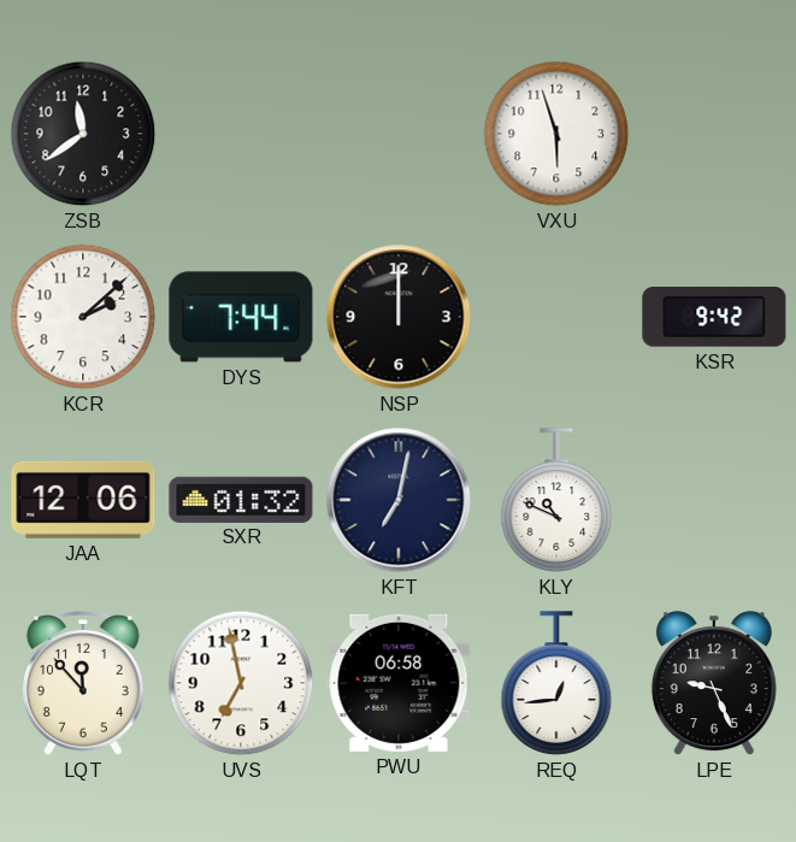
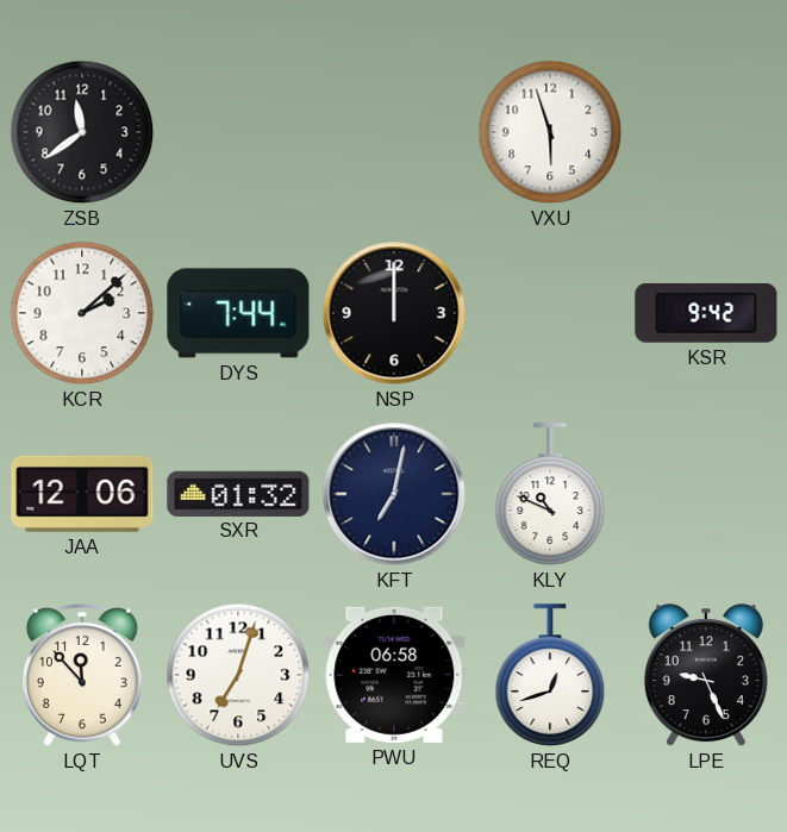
UVS: 6:58 -> 7:03 (238, 675)
REQ: 12:44 -> 12:42 (550, 675)
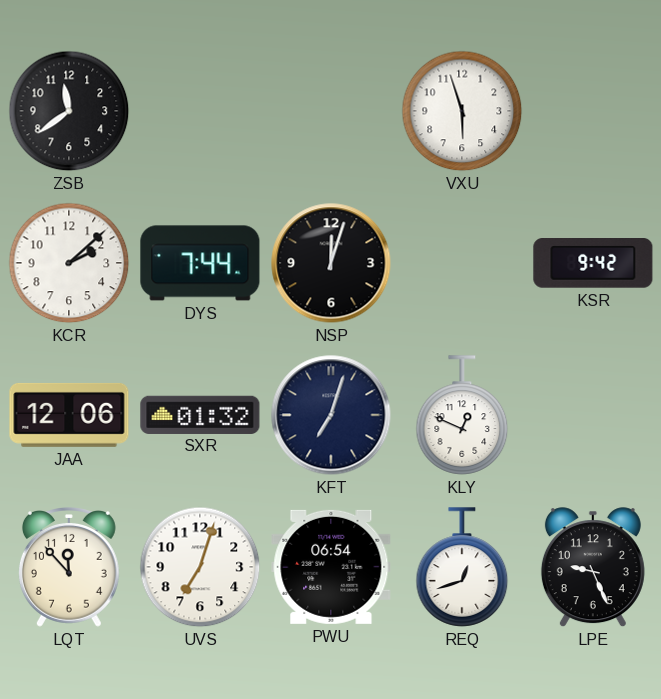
NSP: 12:00 -> 12:03 (331, 263)
KFT: 7:02 -> 7:03 (331, 415)
KLY: 10:49 -> 12:49 (462, 415)
PWU: 06:58 -> 06:54 (331, 567)
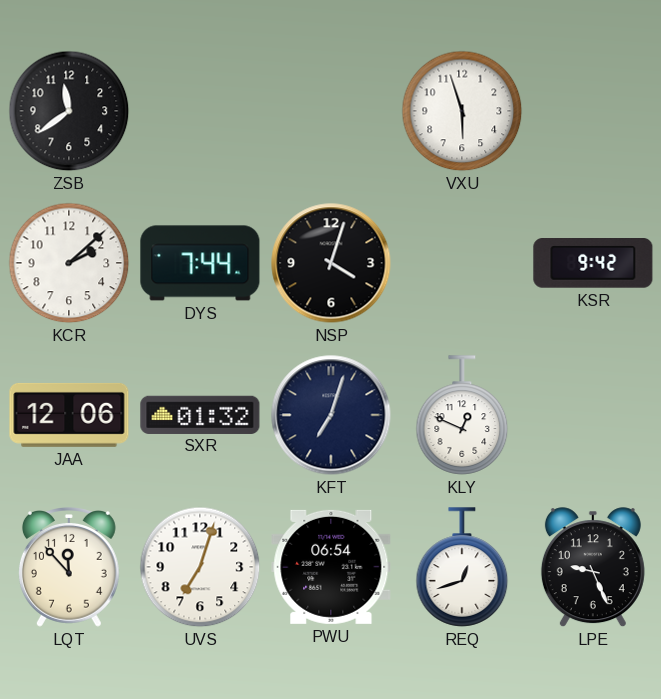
NSP: 12:03 -> 4:03 (331, 263)
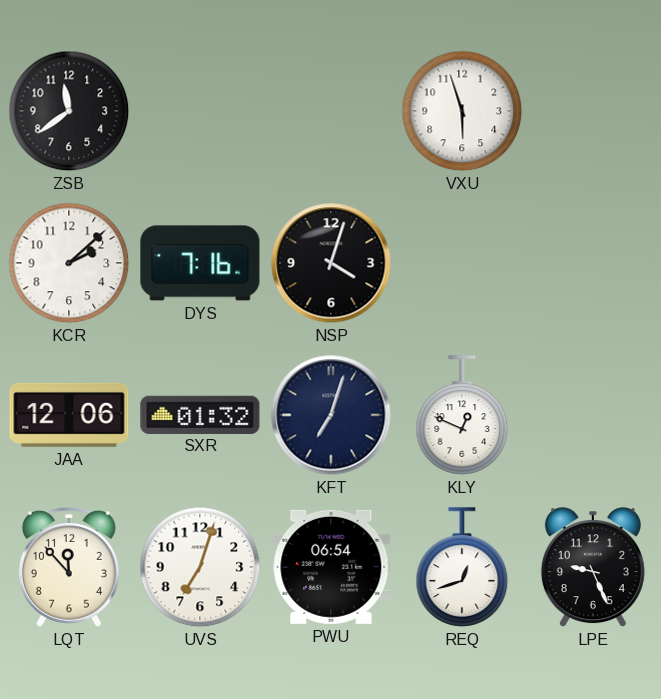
DYS: 7:44 -> 7:16 (200, 263)
KSR: 9:42 -> none (593, 264)
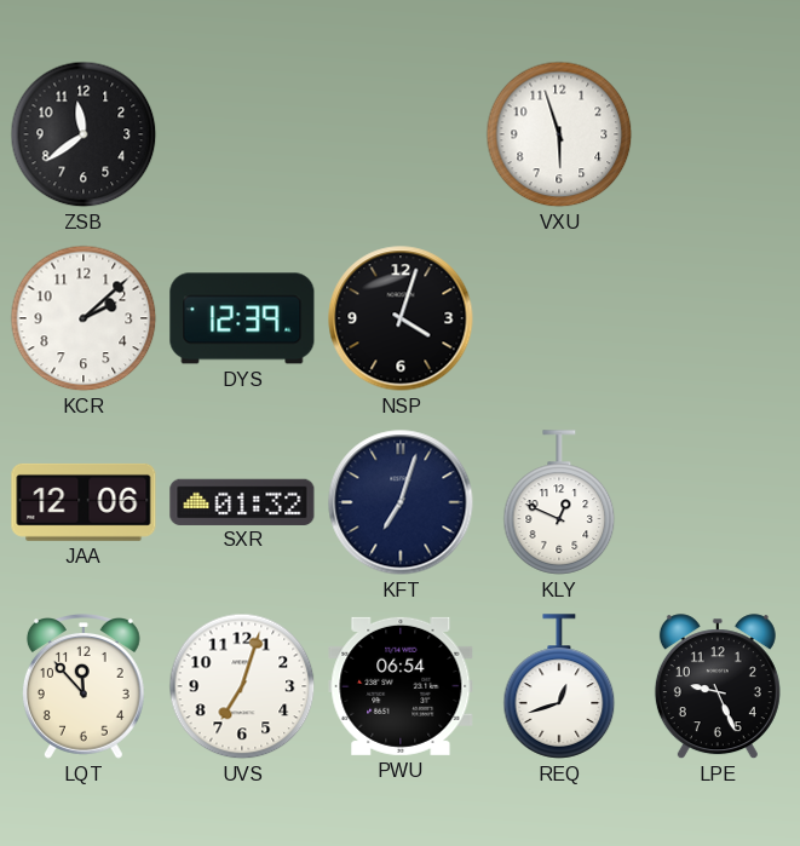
DYS: 7:16 -> 12:39 (242, 318)
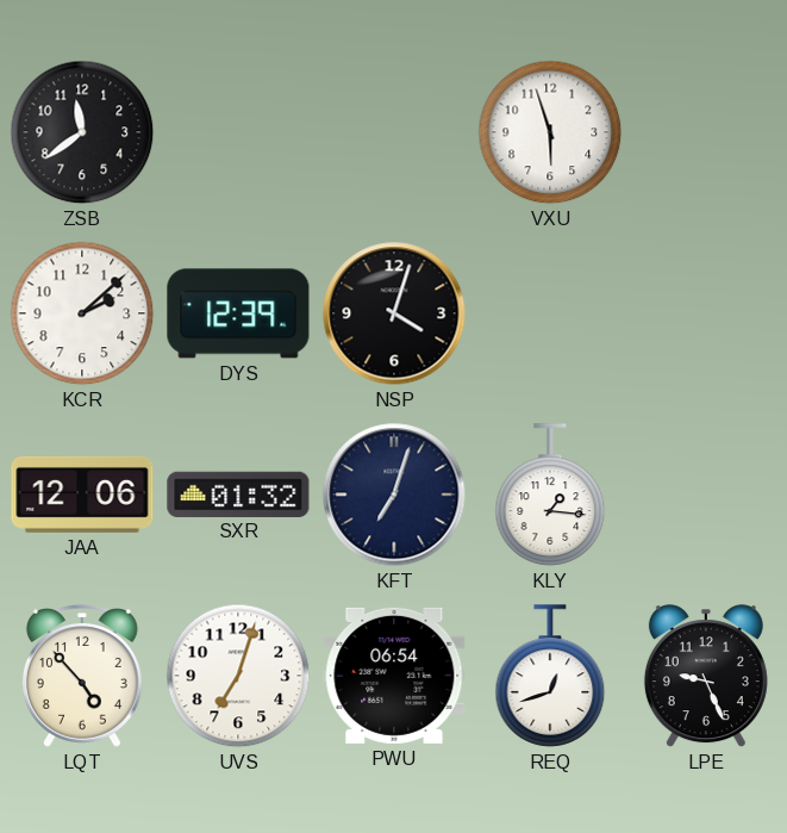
KLY: 12:49 -> 1:16 (550, 495)
LQT: 11:53 -> 4:53 (82, 677)
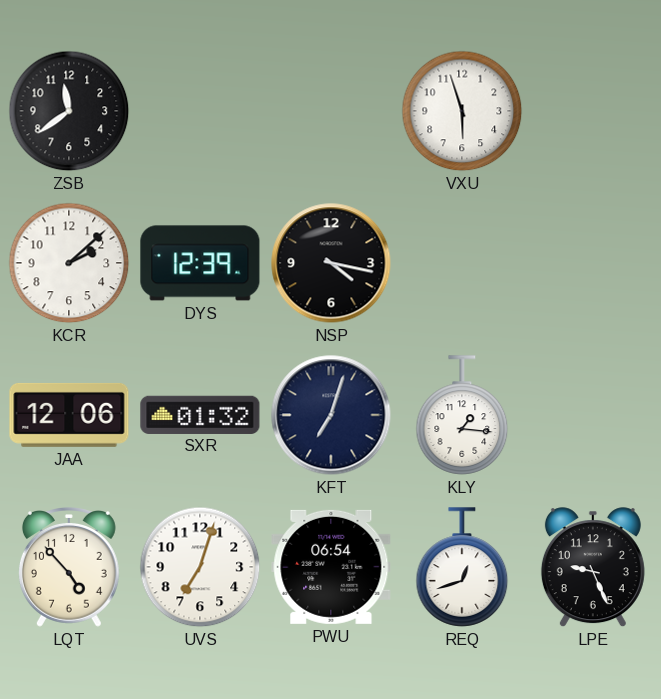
NSP: 4:03 -> 4:17 (331, 263)
